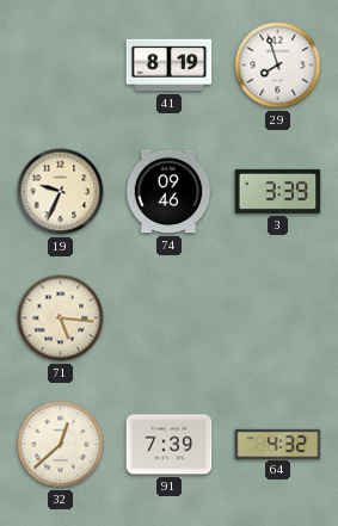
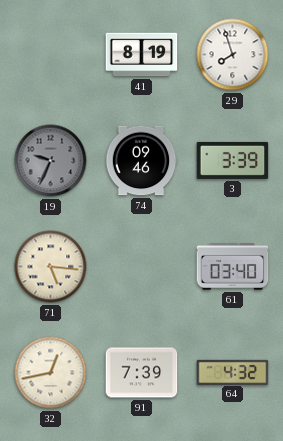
19 dial: cream -> grey (51, 161)
61: none -> 03:40 (233, 267)
32: 12:38 -> 12:43 (51, 373)
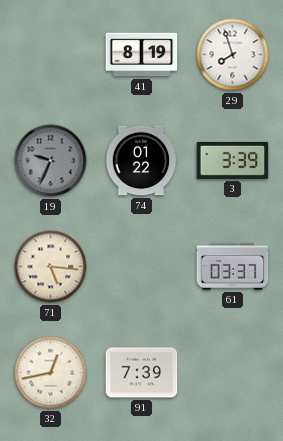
74: 09:46 -> 01:22 (141, 161)
61: 03:40 -> 03:37 (233, 267)
64: 4:32 -> none (233, 372)
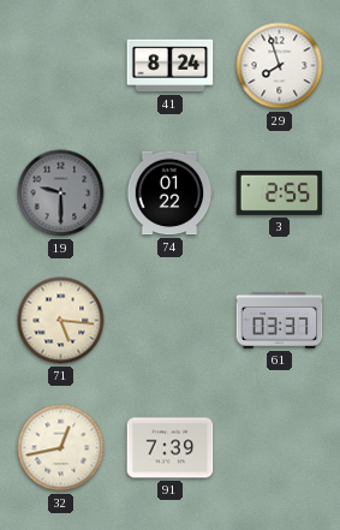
41: 8:19 -> 8:24 (171, 66)
19: 9:34 -> 9:30 (61, 193)
3: 3:39 -> 2:55 (280, 192)
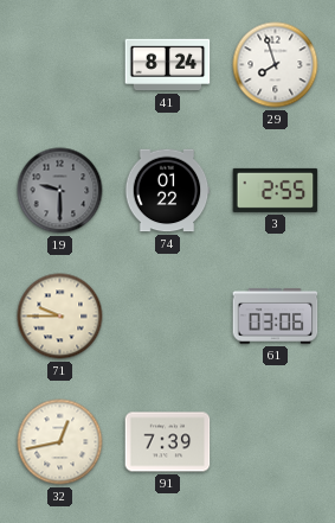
71: 5:16 -> 9:45 (60, 317)
61: 03:37 -> 03:06 (276, 317)
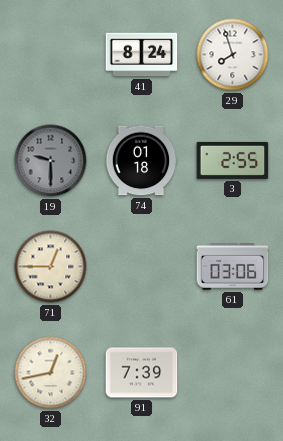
74: 01:22 -> 01:18 (141, 161)
71: 9:45 -> 12:45 (51, 267)
